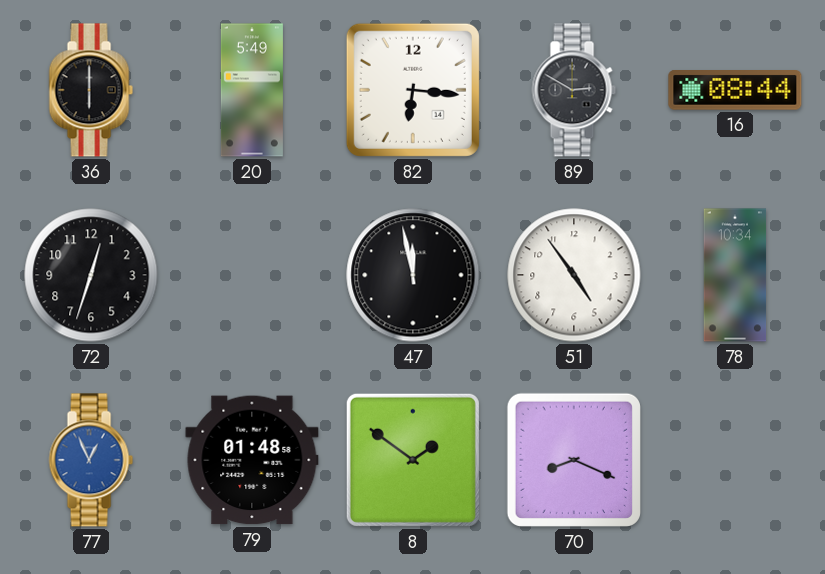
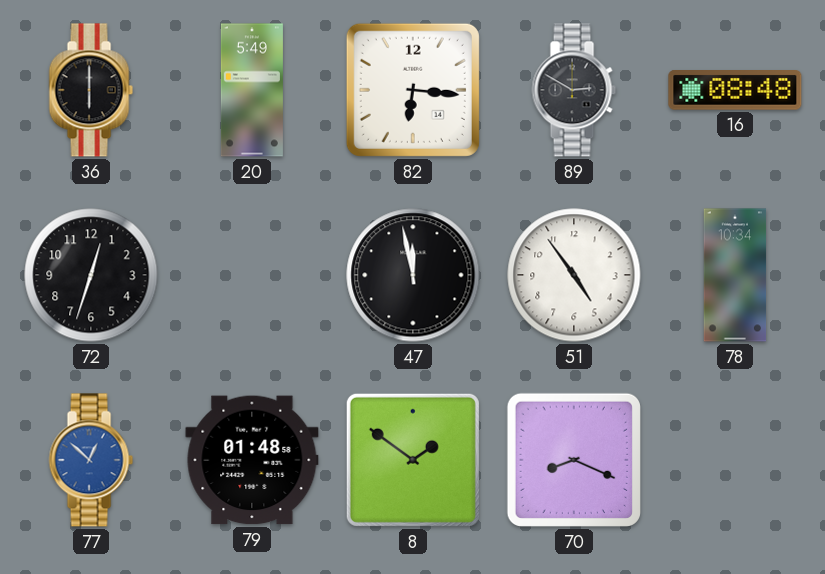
16: 08:44 -> 08:48 (735, 90)
77: 12:56 -> 12:52 (91, 460)
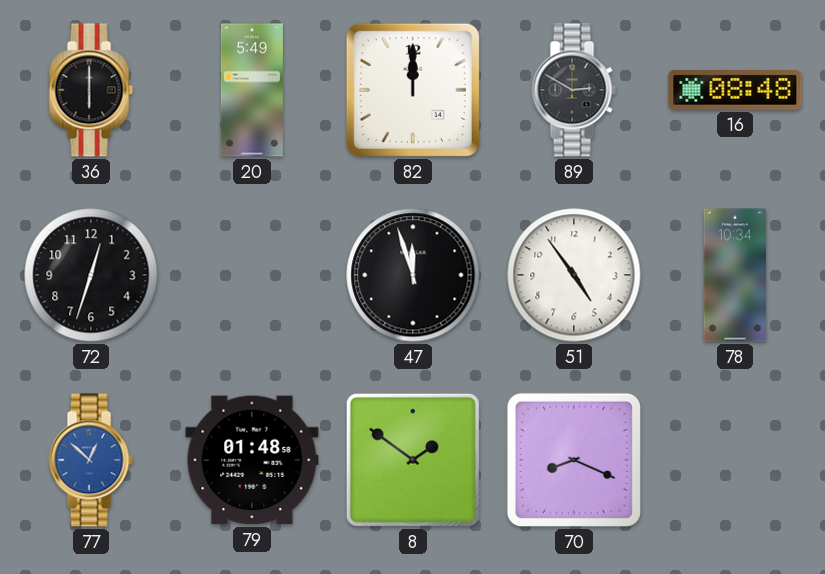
82: 6:16 -> 12:00 (413, 90)
47: 11:58 -> 11:57 (413, 275)
